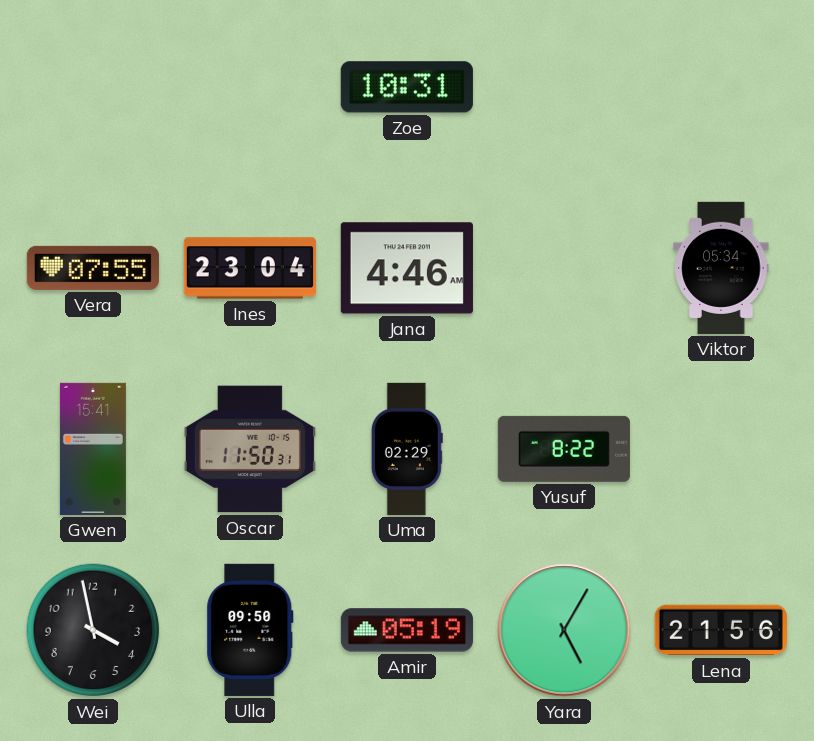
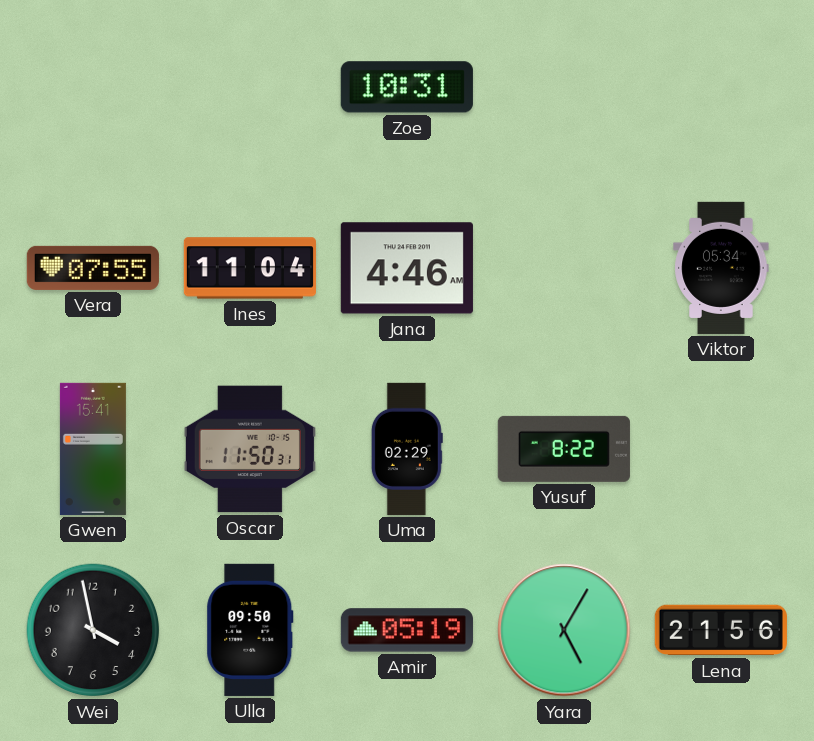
Ines: 23:04 -> 11:04 (250, 268)
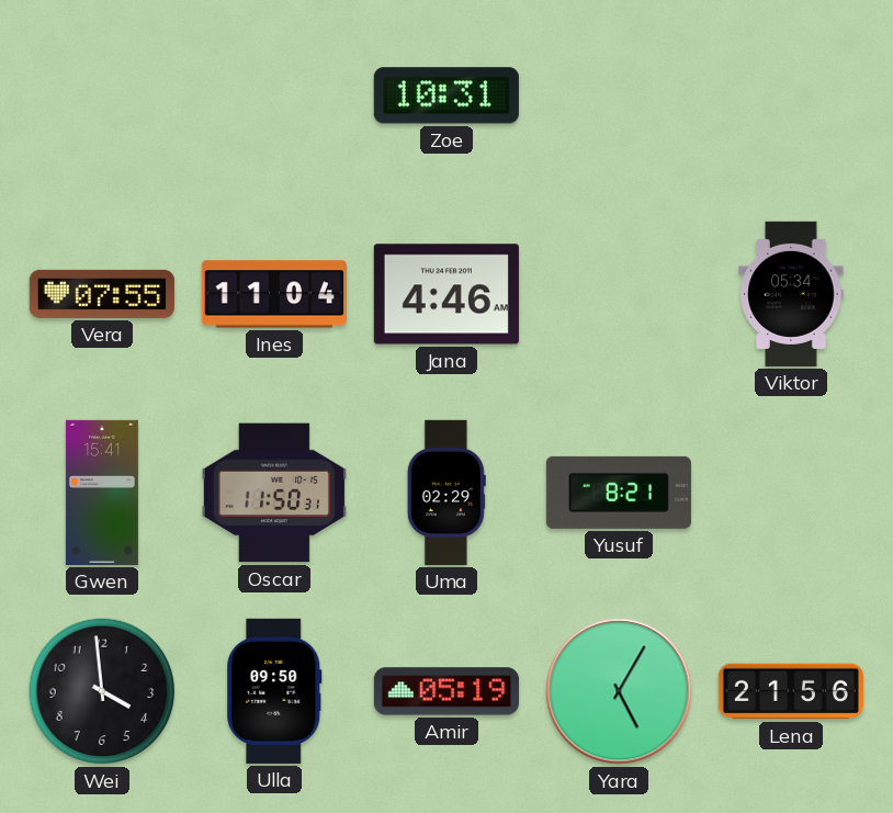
Yusuf: 8:22 -> 8:21 (619, 493)
Wei: 3:58 -> 3:59 (102, 691)
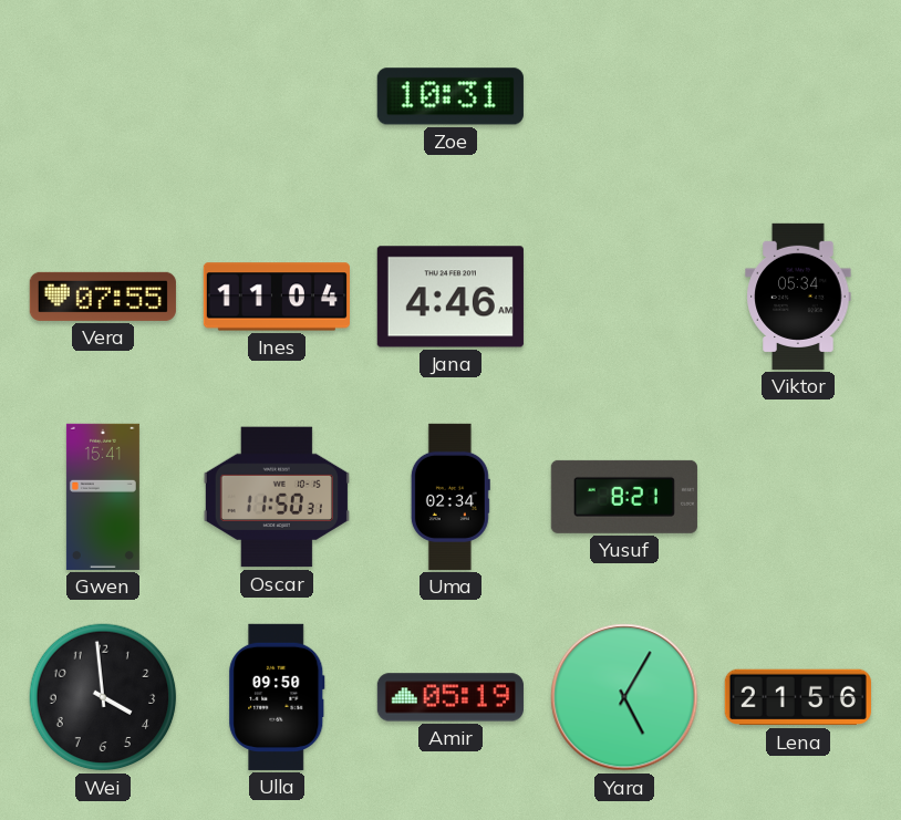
Uma: 02:29 -> 02:34 (451, 497)
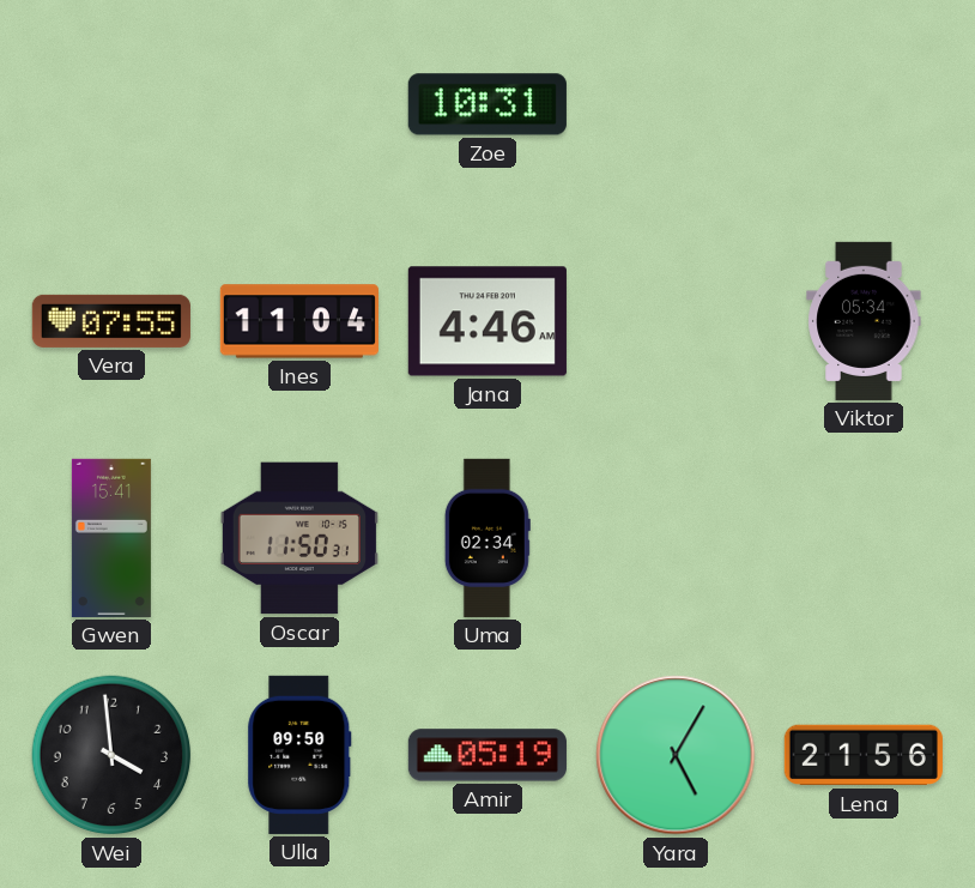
Yusuf: 8:21 -> none (624, 497)
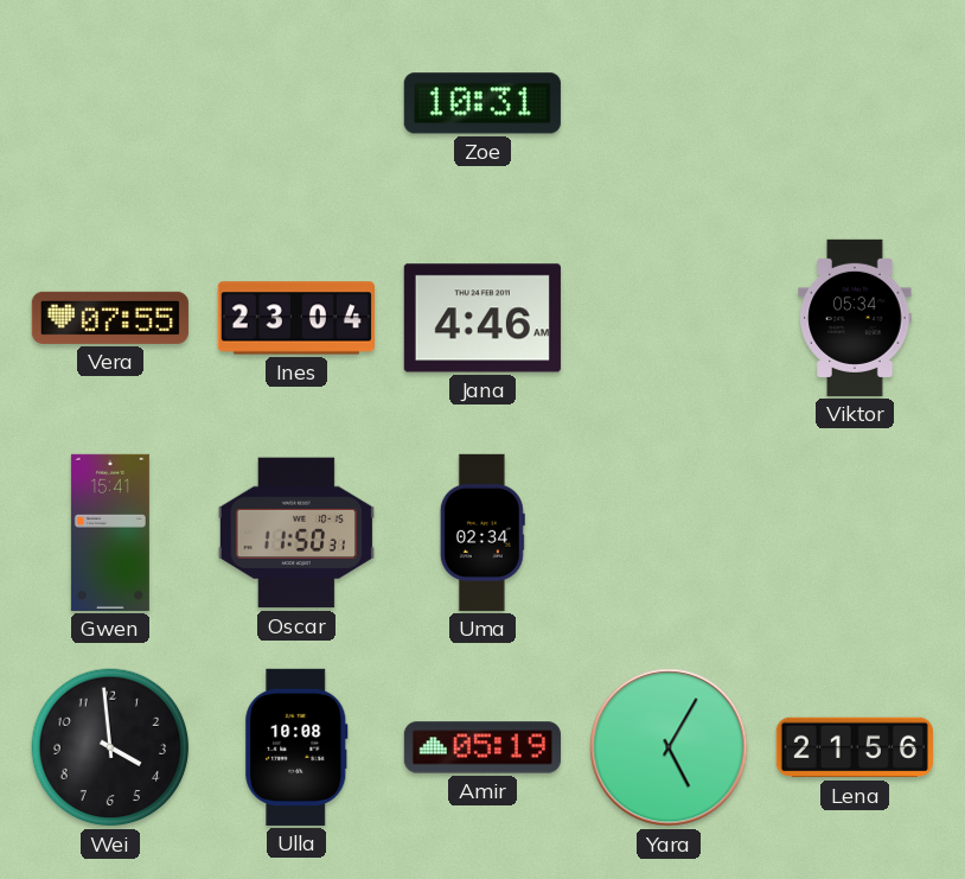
Ines: 11:04 -> 23:04 (296, 318)
Ulla: 09:50 -> 10:08 (296, 747)
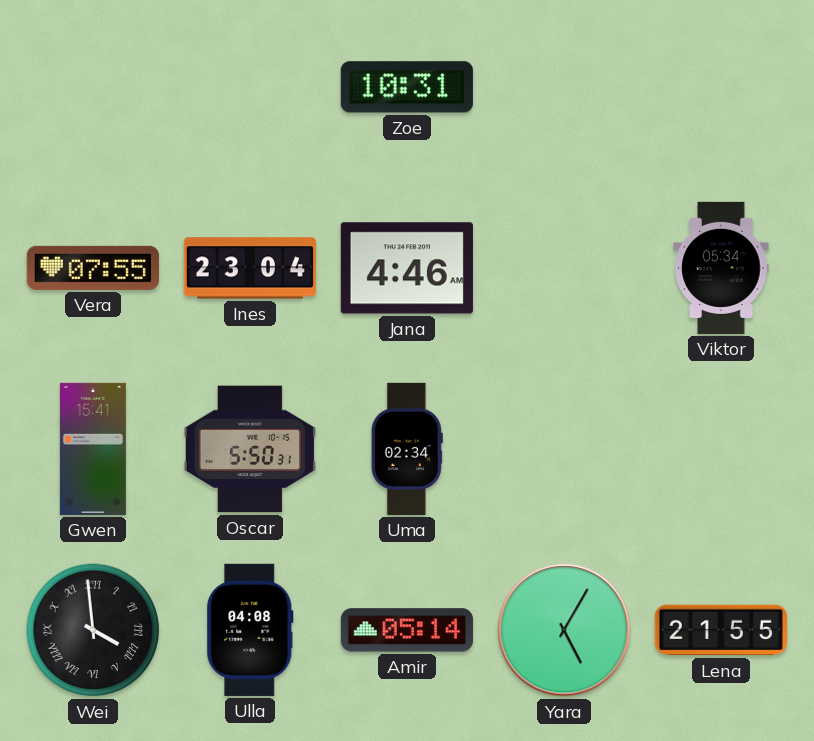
Oscar: 11:50 -> 5:50 (250, 449)
Wei numerals: Arabic -> Roman (93, 630)
Ulla: 10:08 -> 04:08 (250, 630)
Amir: 05:19 -> 05:14 (407, 630)
Lena: 21:56 -> 21:55 (721, 630)
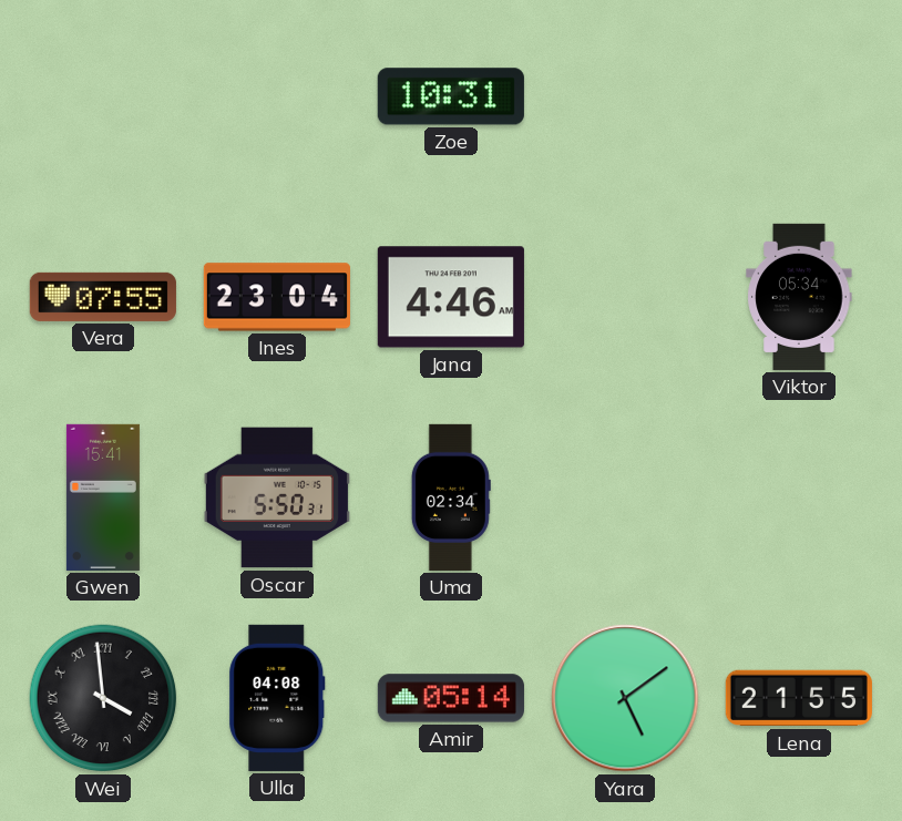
Yara: 5:05 -> 5:09 (625, 698)
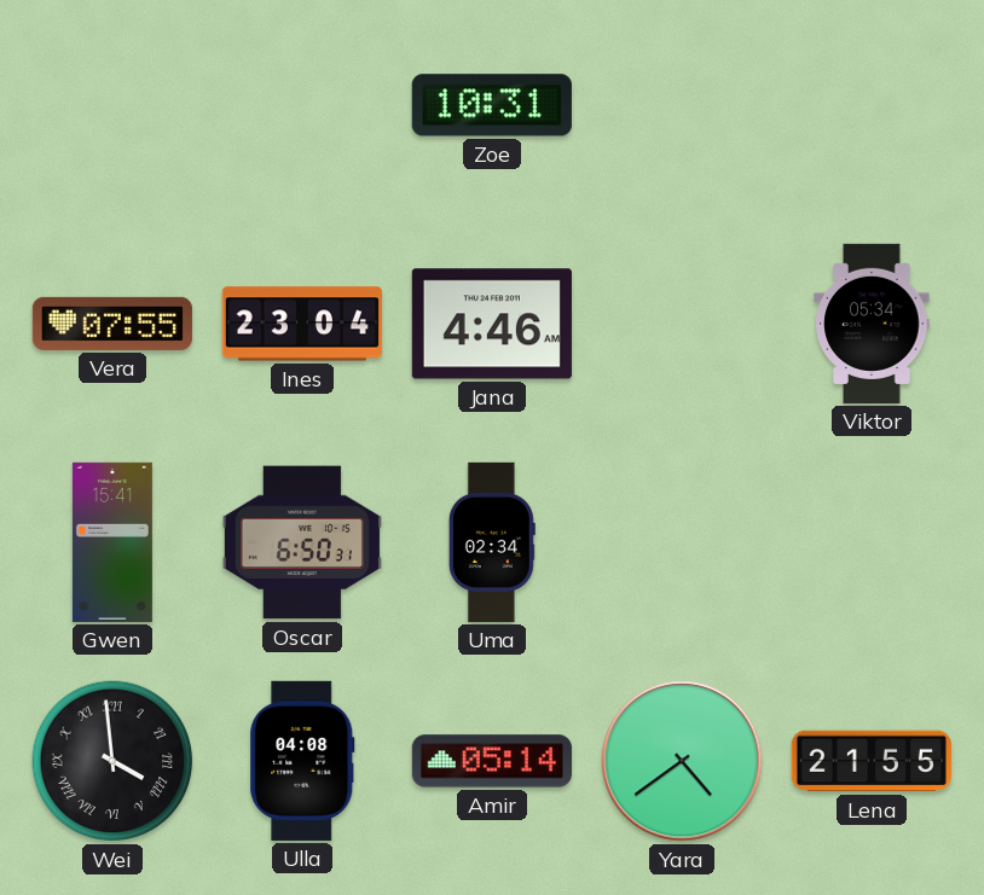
Oscar: 5:50 -> 6:50 (302, 542)
Yara: 5:09 -> 4:39 (682, 761)
